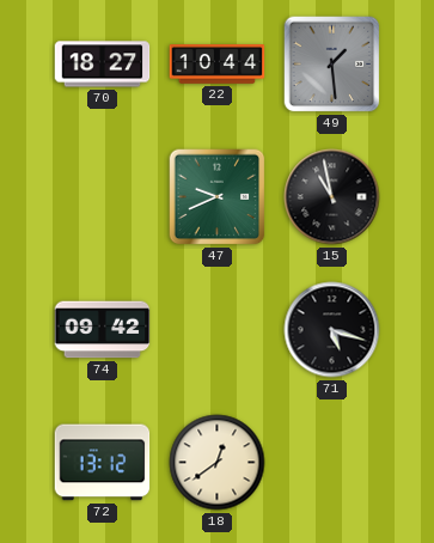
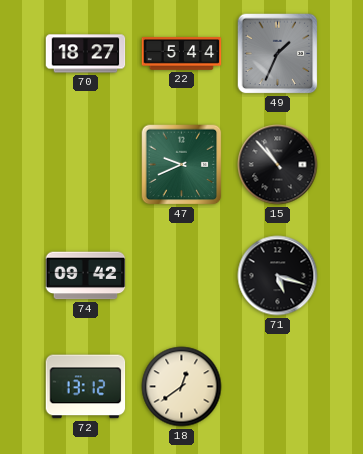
22: 10:44 -> 5:44 (182, 54)
49: 1:29 -> 1:34 (278, 54)
15: 10:58 -> 10:53 (278, 165)
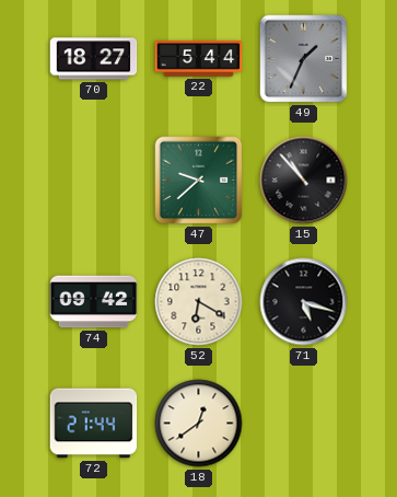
47: 9:41 -> 9:38 (199, 181)
52: none -> 6:20 (199, 302)
72: 13:12 -> 21:44 (94, 424)
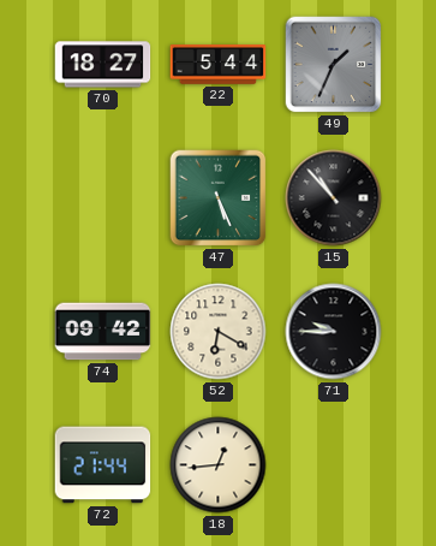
47: 9:38 -> 5:26 (219, 198)
71: 5:18 -> 9:45 (334, 332)
18: 12:39 -> 12:44 (219, 465)
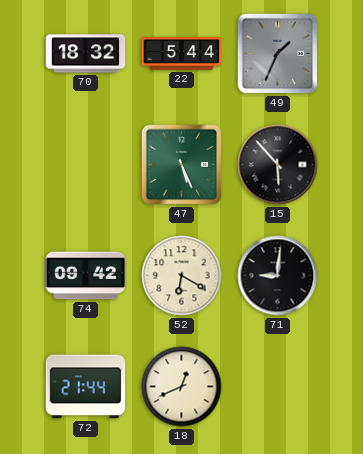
70: 18:27 -> 18:32 (86, 54)
15: 10:53 -> 5:53 (278, 165)
71: 9:45 -> 9:01 (278, 276)
18: 12:44 -> 12:41 (182, 387)
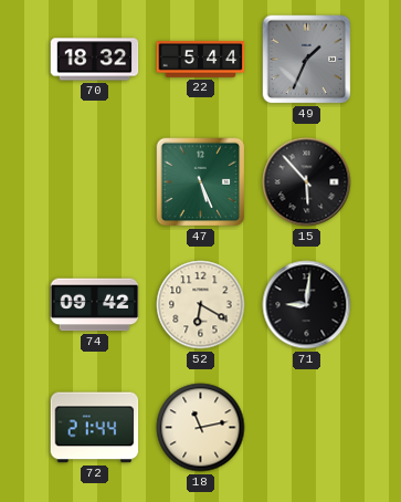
18: 12:41 -> 11:13 (201, 428)
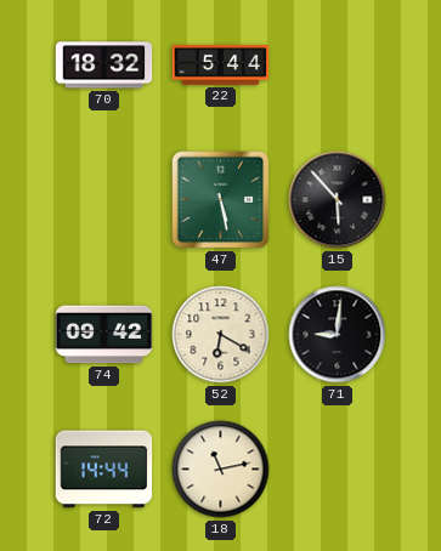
49: 1:34 -> none (307, 60)
47: 5:26 -> 5:28 (221, 200)
72: 21:44 -> 14:44 (104, 470)
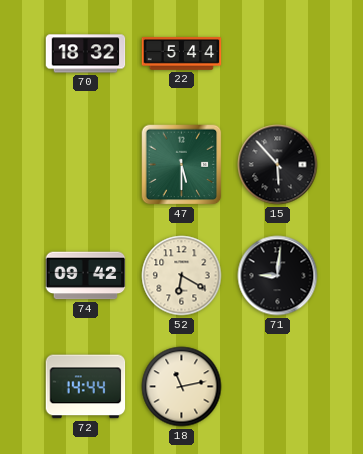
47: 5:28 -> 5:30 (182, 165)
